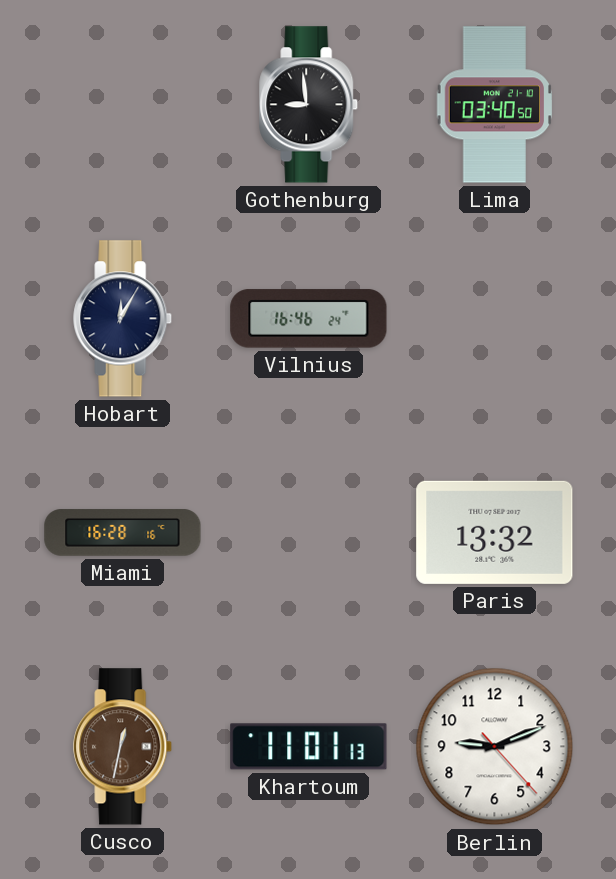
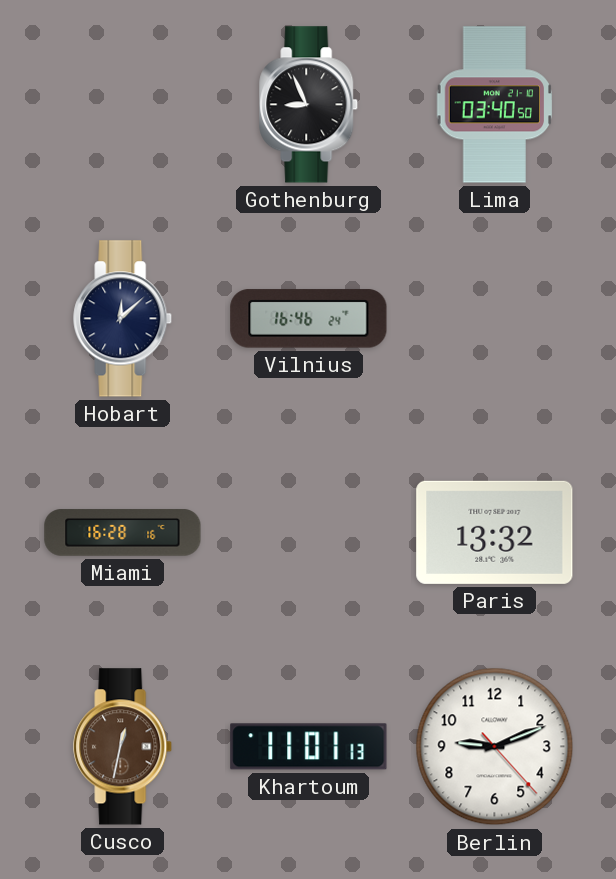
Gothenburg: 8:59 -> 8:56 (309, 105)
Hobart: 12:05 -> 12:08 (123, 319)
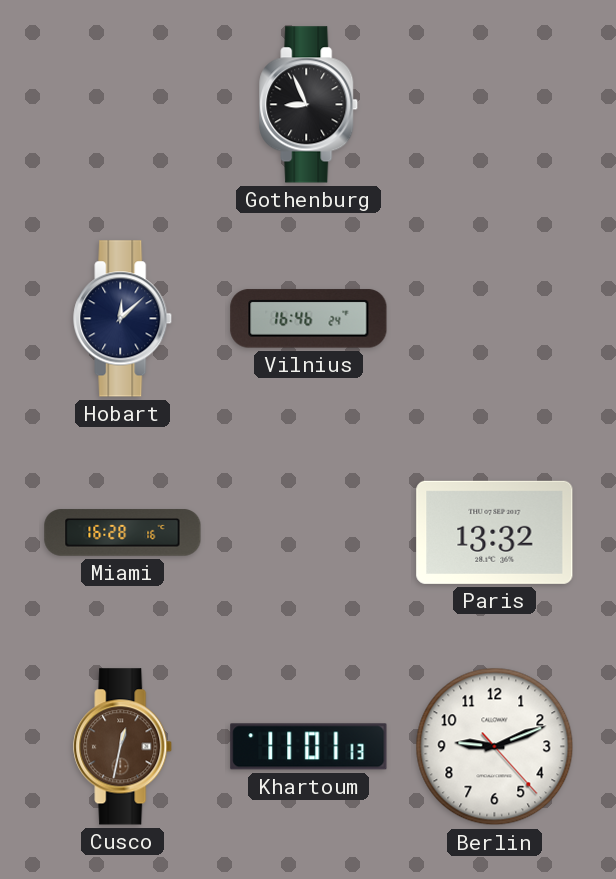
Lima: 03:40 -> none (495, 105)
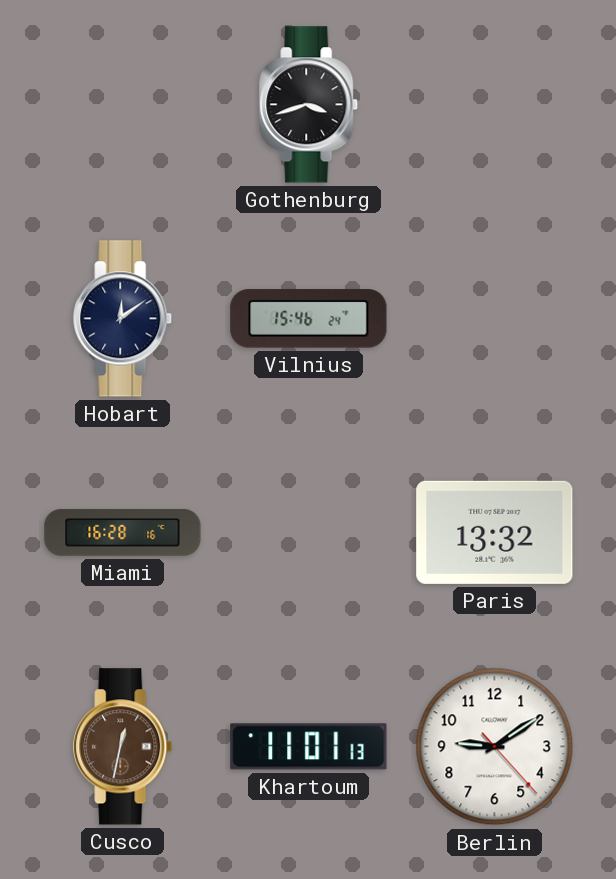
Gothenburg: 8:56 -> 3:42 (309, 105)
Hobart: 12:08 -> 12:09 (123, 319)
Vilnius: 16:46 -> 15:46 (309, 319)
Berlin: 9:11 -> 9:09 (495, 747)
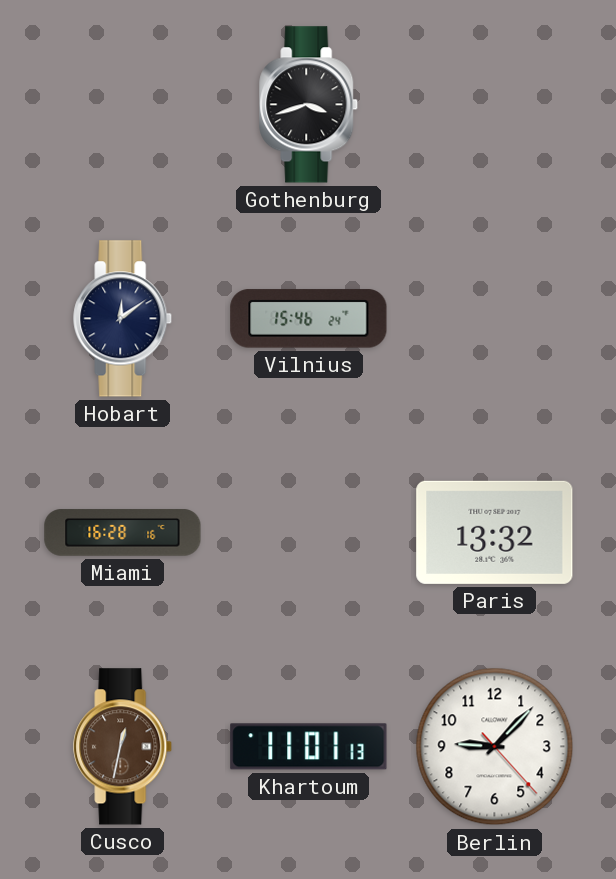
Berlin: 9:09 -> 9:07 (495, 747)
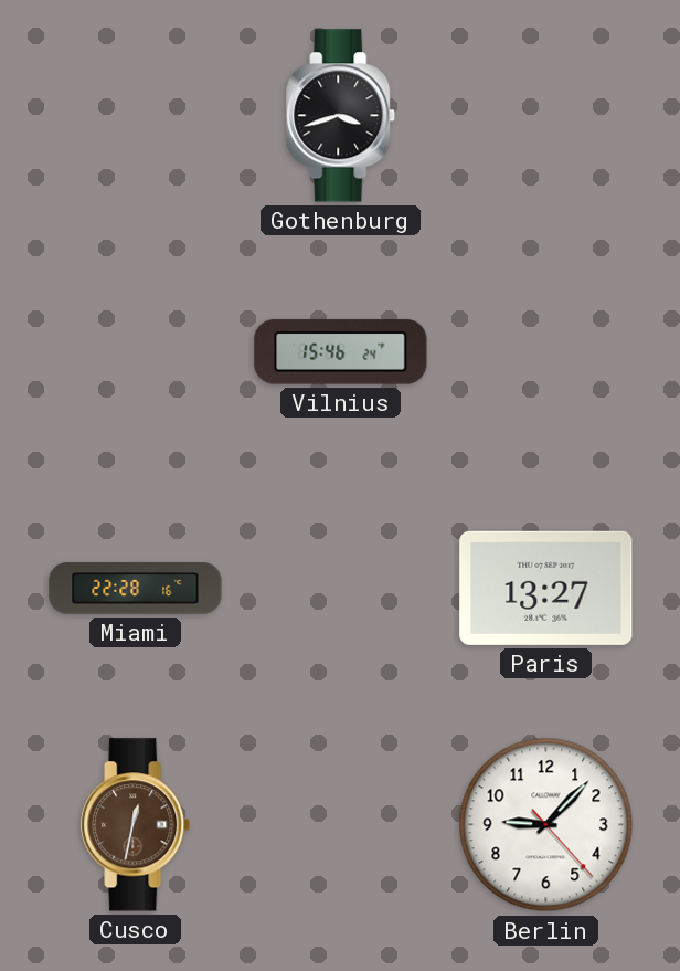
Hobart: 12:09 -> none (123, 319)
Miami: 16:28 -> 22:28 (136, 589)
Paris: 13:32 -> 13:27 (546, 588)
Khartoum: 11:01 -> none (309, 747)
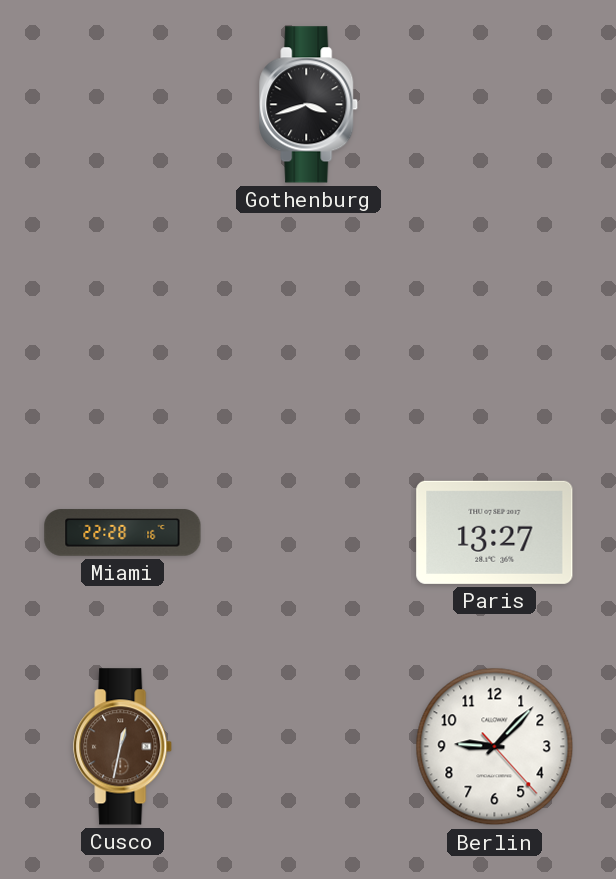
Vilnius: 15:46 -> none (341, 352)
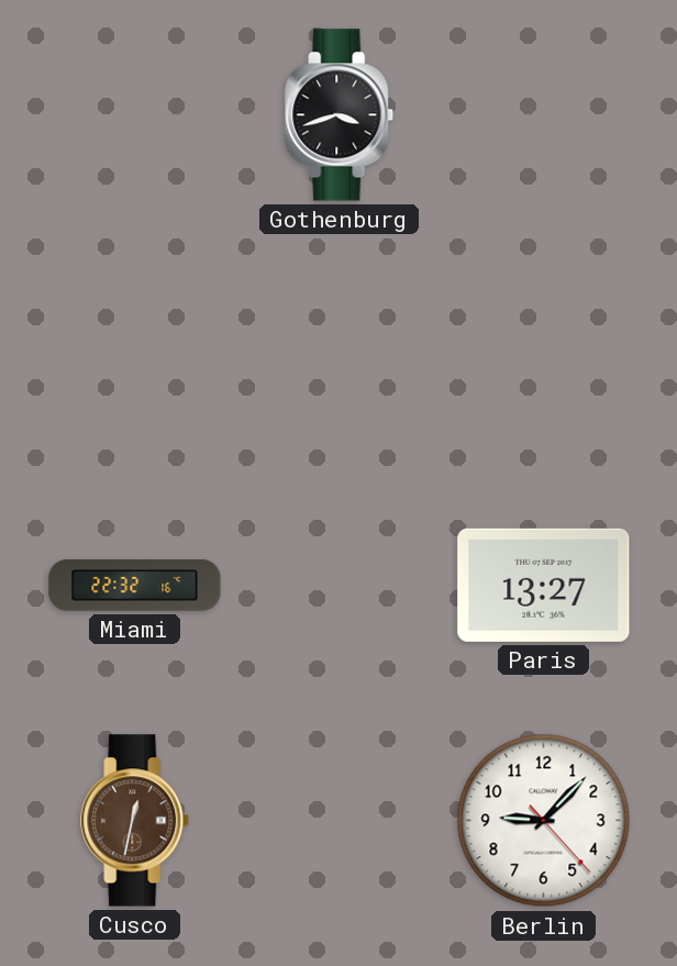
Miami: 22:28 -> 22:32 (135, 586)
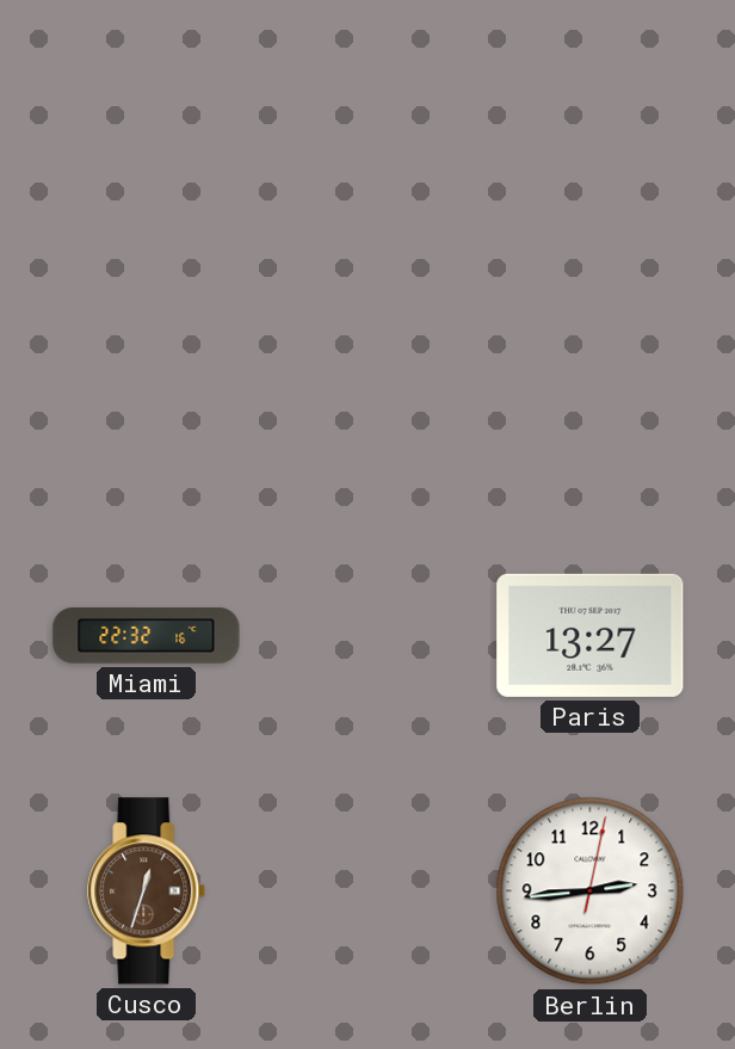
Gothenburg: 3:42 -> none (340, 115)
Cusco: 12:32 -> 12:33 (147, 891)
Berlin: 9:07 -> 2:44 (591, 891)
